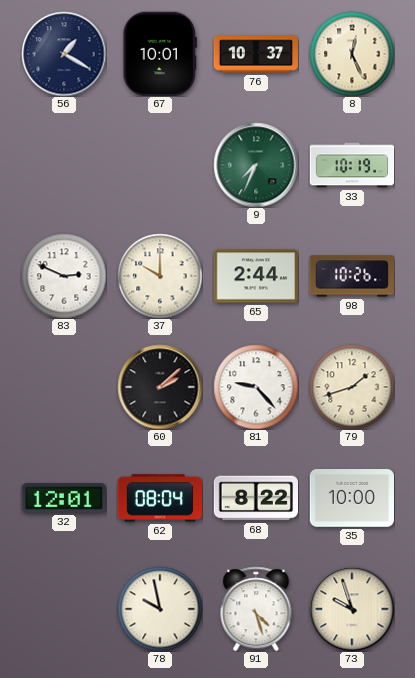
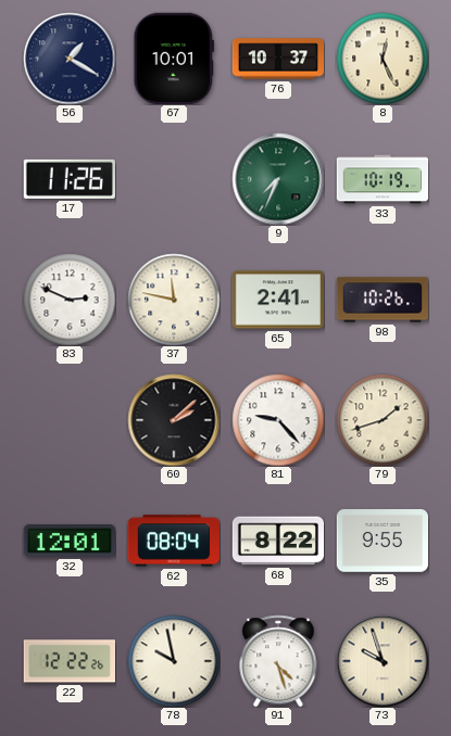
17: none -> 11:26 (70, 179)
37: 10:00 -> 11:47 (174, 300)
65: 2:44 -> 2:41 (277, 300)
35: 10:00 -> 9:55 (381, 541)
22: none -> 12:22 (68, 661)
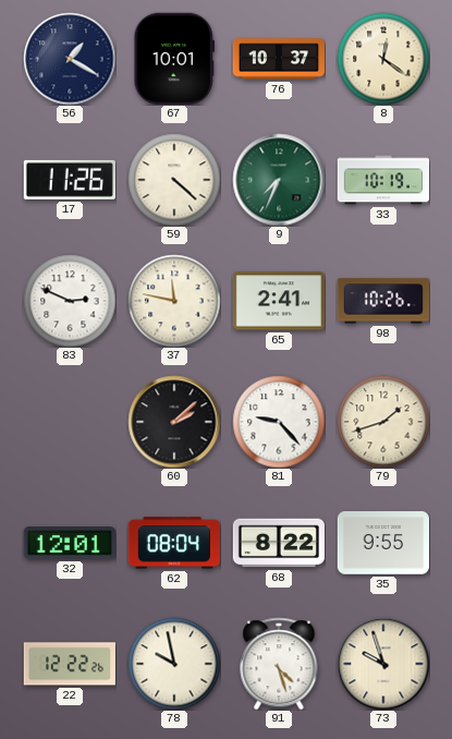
8: 12:26 -> 12:21 (383, 59)
59: none -> 4:22 (174, 180)
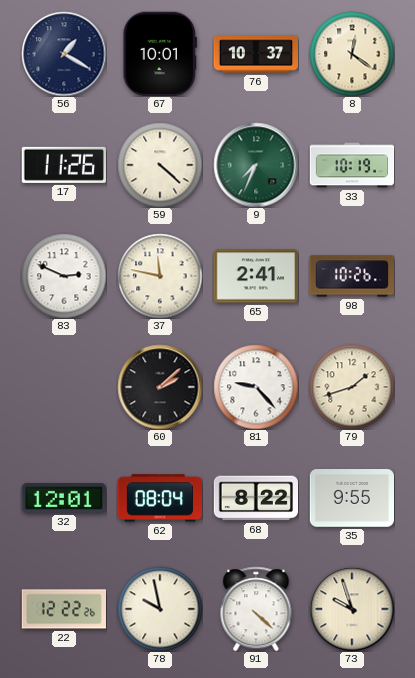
91: 4:27 -> 4:22 (256, 609)
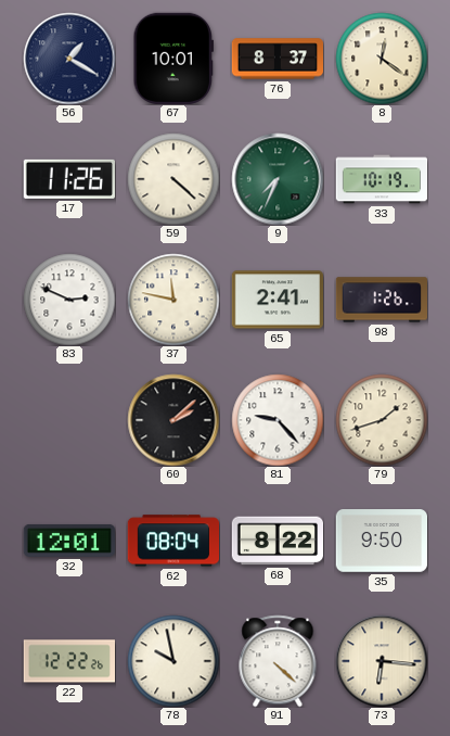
76: 10:37 -> 8:37 (277, 59)
98: 10:26 -> 1:26 (381, 300)
35: 9:55 -> 9:50 (381, 541)
73: 9:57 -> 6:16 (382, 661)
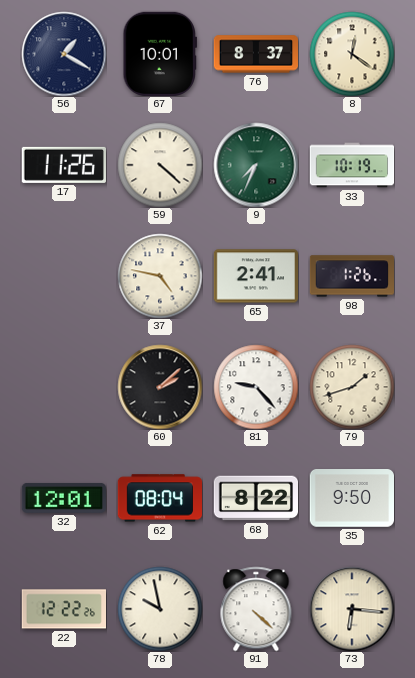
83: 2:49 -> none (69, 300)
37: 11:47 -> 4:47 (160, 276)
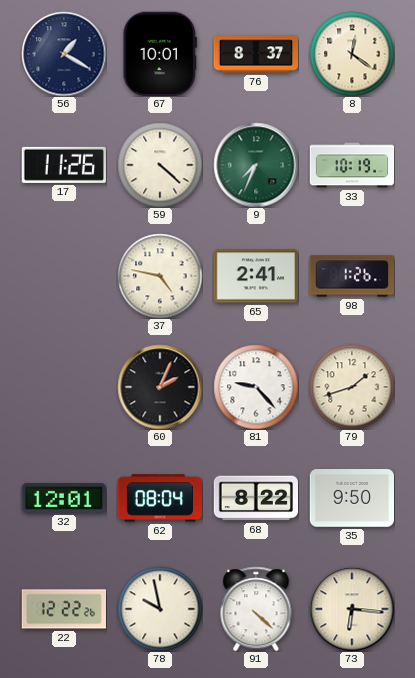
60: 2:08 -> 2:04 (160, 387)
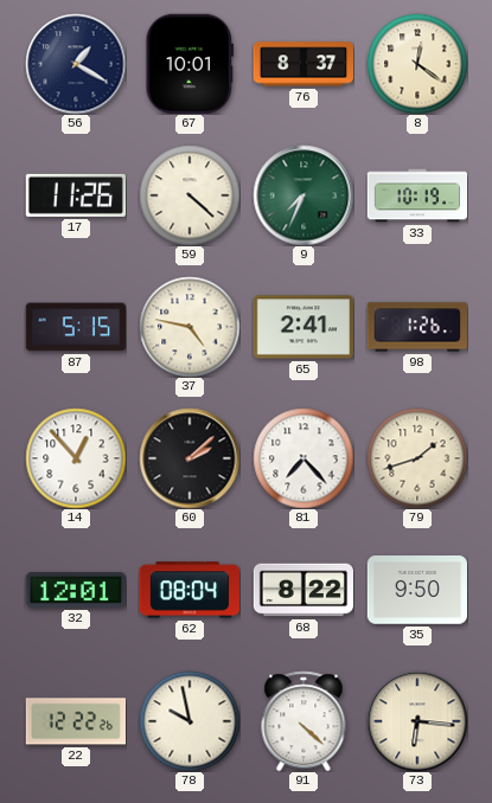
87: none -> 5:15 (75, 327)
14: none -> 12:53 (76, 458)
60: 2:04 -> 2:08 (190, 458)
81: 9:23 -> 7:23 (303, 458)
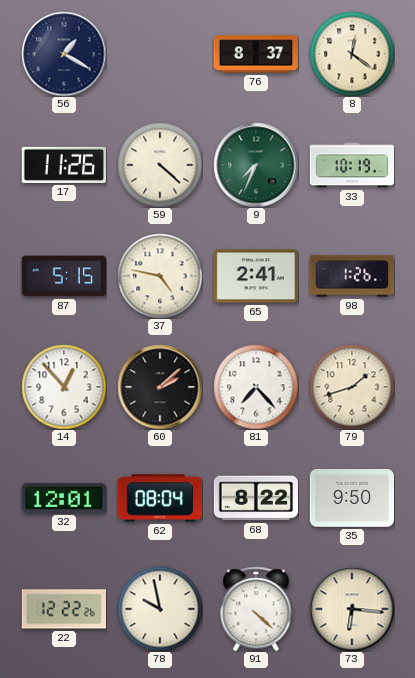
67: 10:01 -> none (189, 63)
